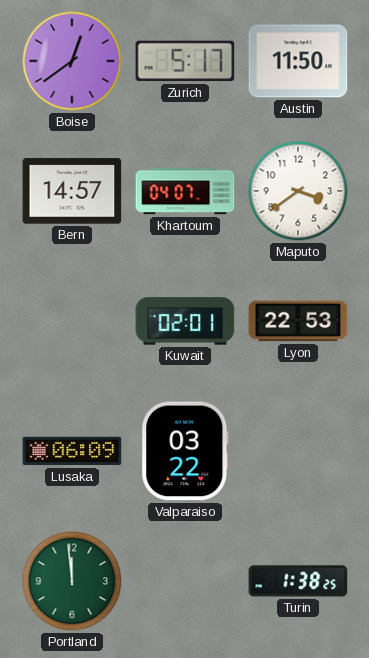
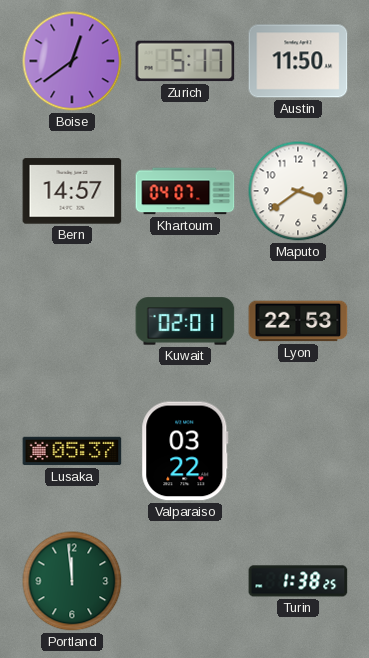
Lusaka: 06:09 -> 05:37 (72, 451)
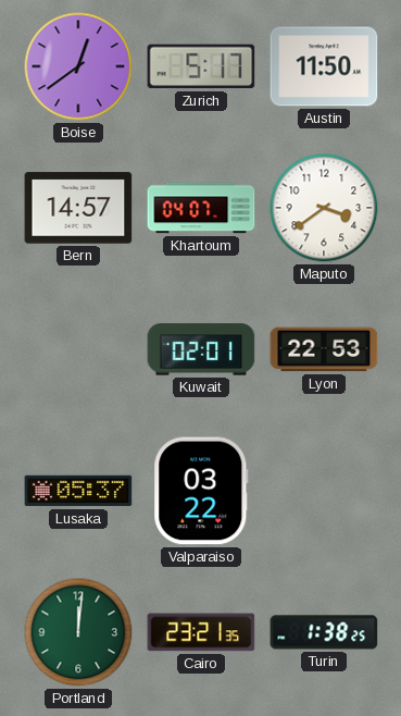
Portland: 11:59 -> 12:01 (78, 632)
Cairo: none -> 23:21 (201, 632)
